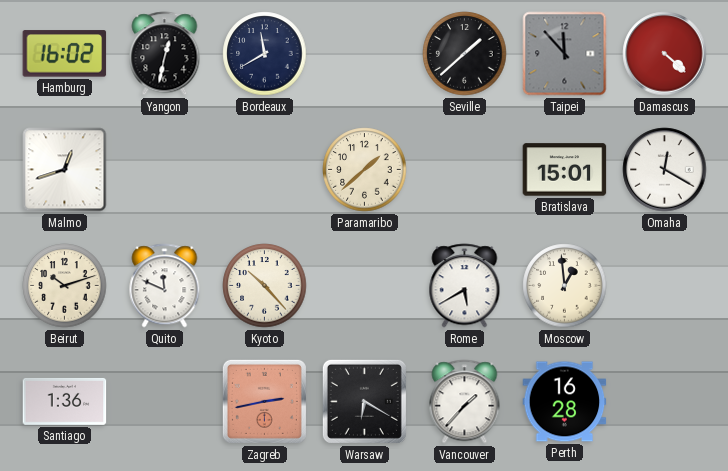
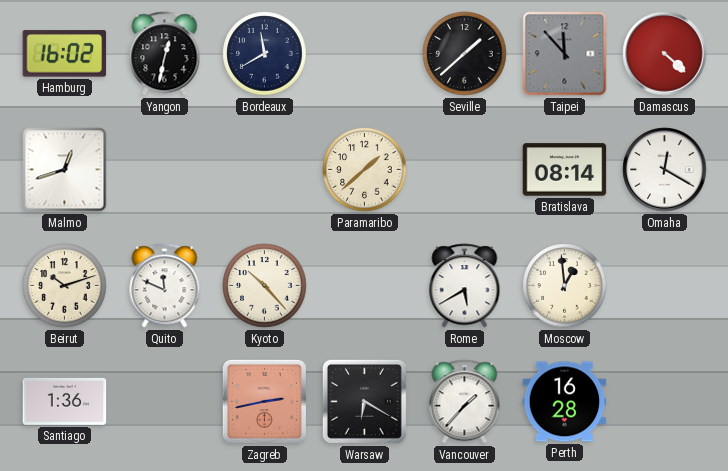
Bratislava: 15:01 -> 08:14 (565, 170)
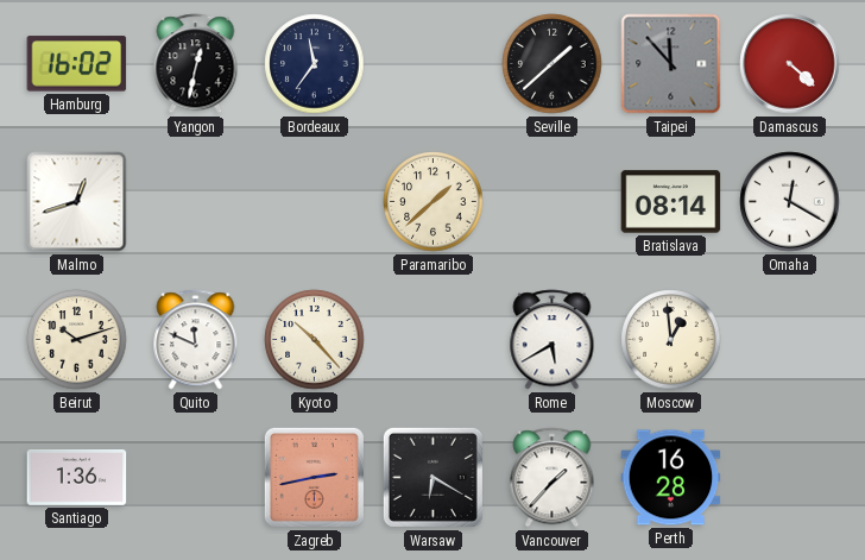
Bordeaux: 11:40 -> 11:36 (315, 64)
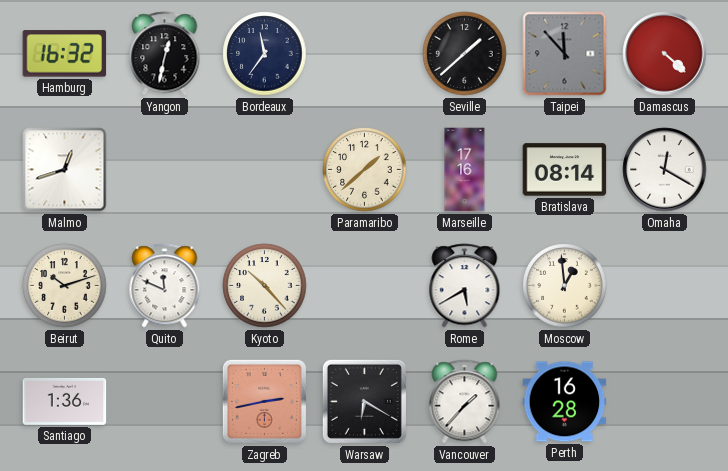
Hamburg: 16:02 -> 16:32 (65, 54)
Marseille: none -> 17:16 (465, 170)
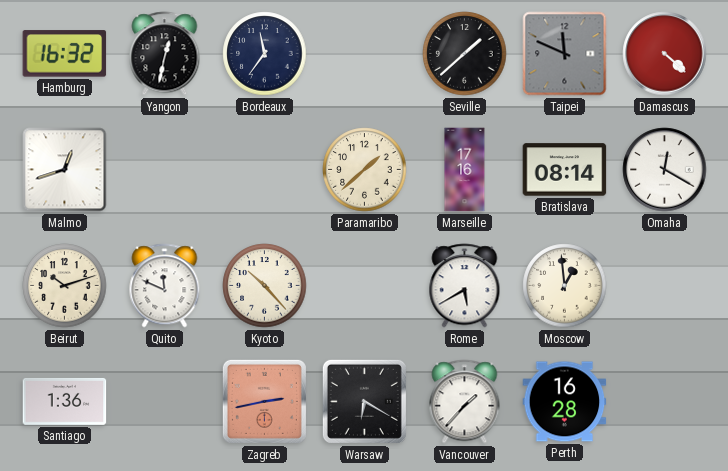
Taipei: 11:53 -> 11:49 (565, 54)
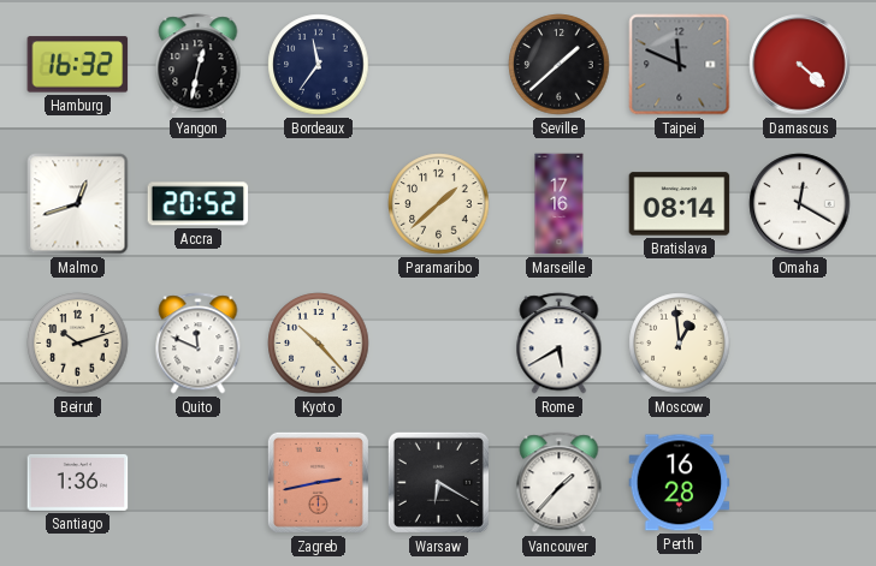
Accra: none -> 20:52 (199, 204)
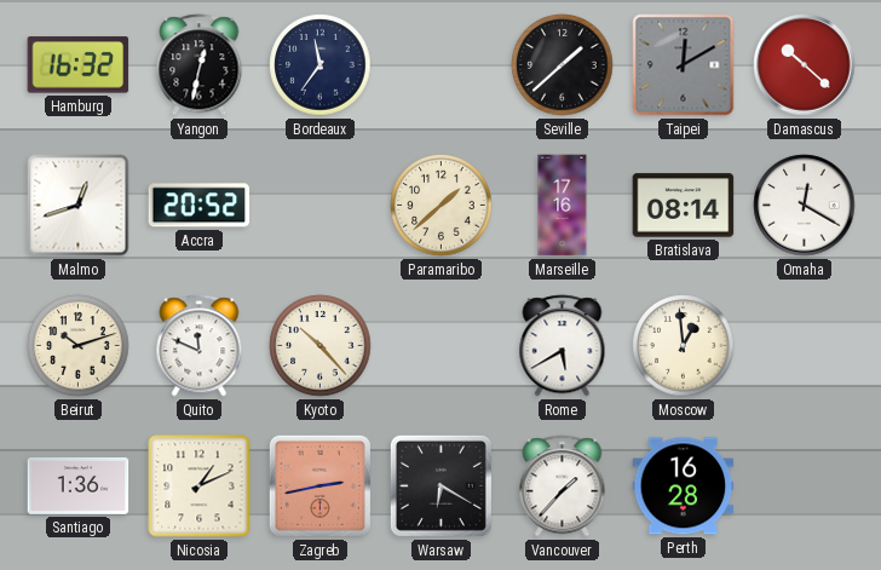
Taipei: 11:49 -> 12:10 (684, 65)
Damascus: 4:22 -> 10:22 (805, 65)
Nicosia: none -> 1:11 (200, 486)
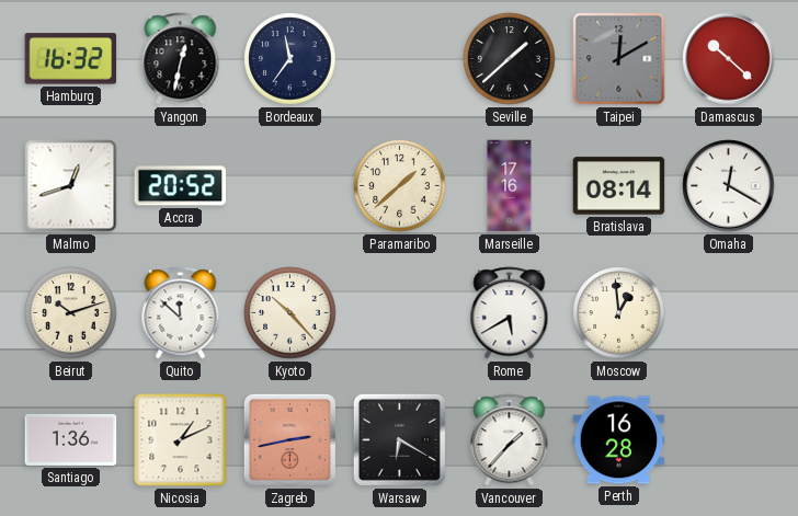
Quito: 11:49 -> 11:52 (181, 313)
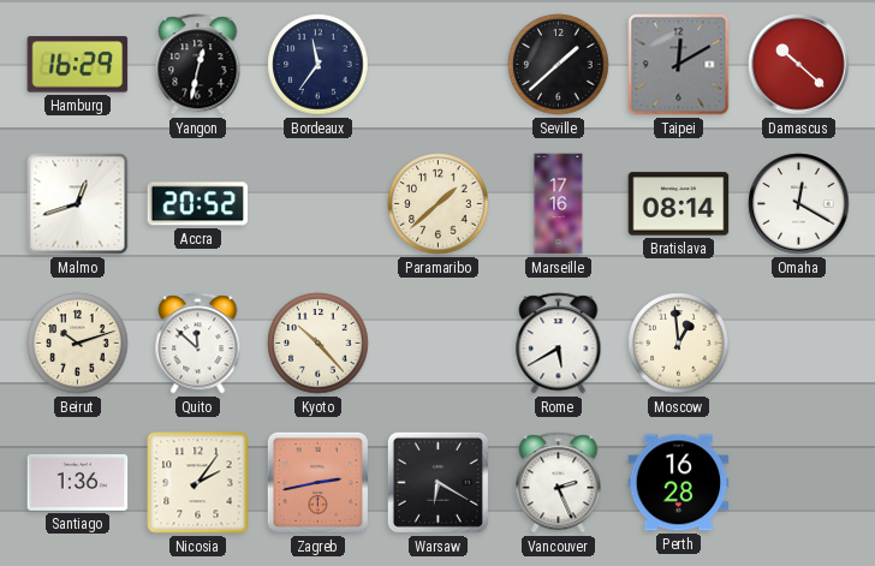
Hamburg: 16:32 -> 16:29 (78, 65)
Nicosia: 1:11 -> 2:06 (198, 483)
Vancouver: 1:37 -> 2:26 (559, 483)
